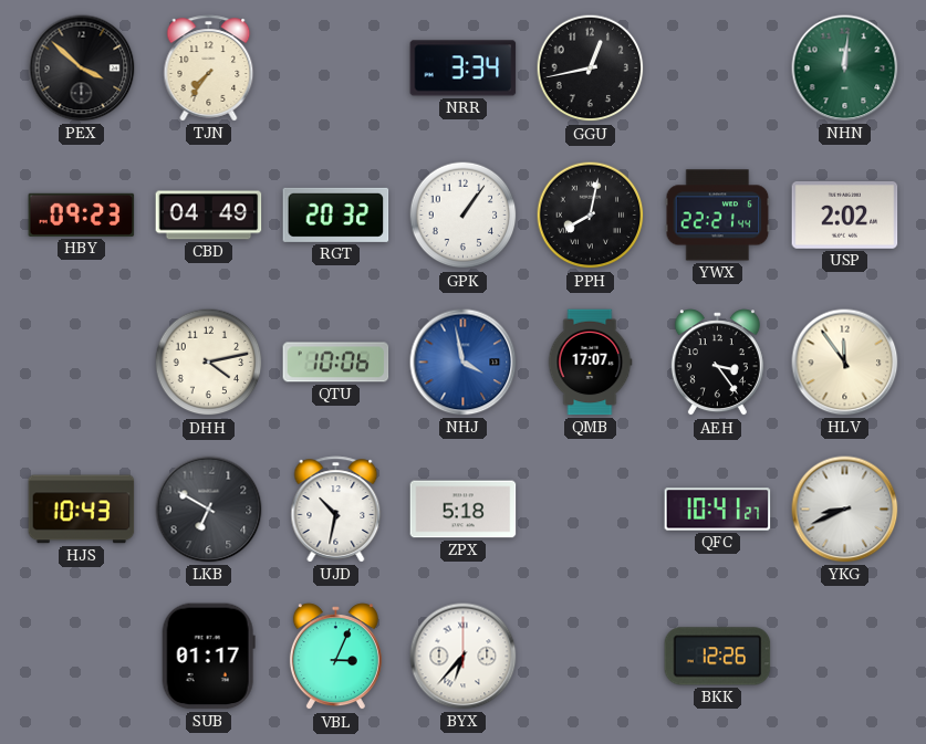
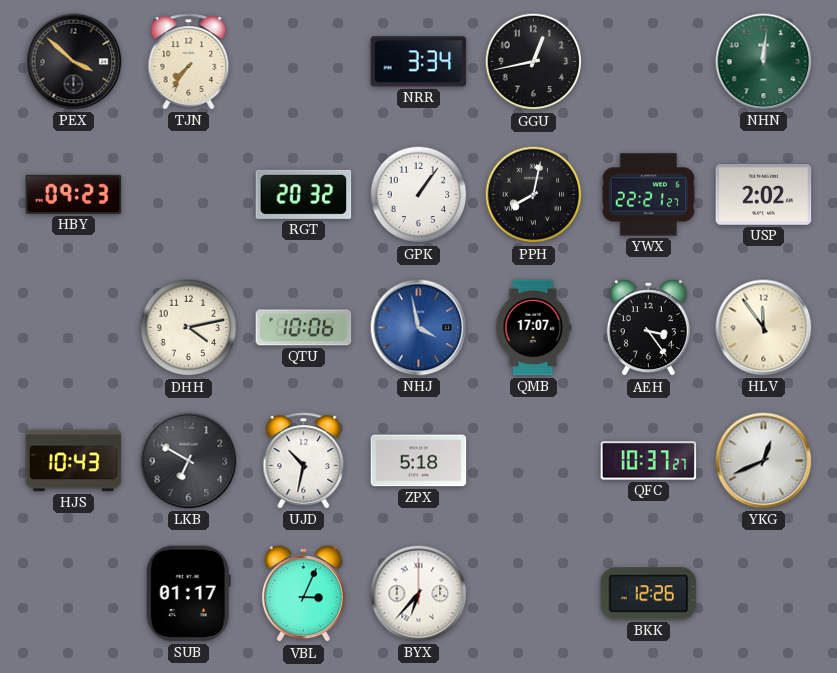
CBD: 04:49 -> none (209, 216)
YWX: 22:21:44 -> 22:21:27 (649, 195)
QFC: 10:41 -> 10:37 (649, 461)
YKG: 8:41 -> 12:41 (764, 461)
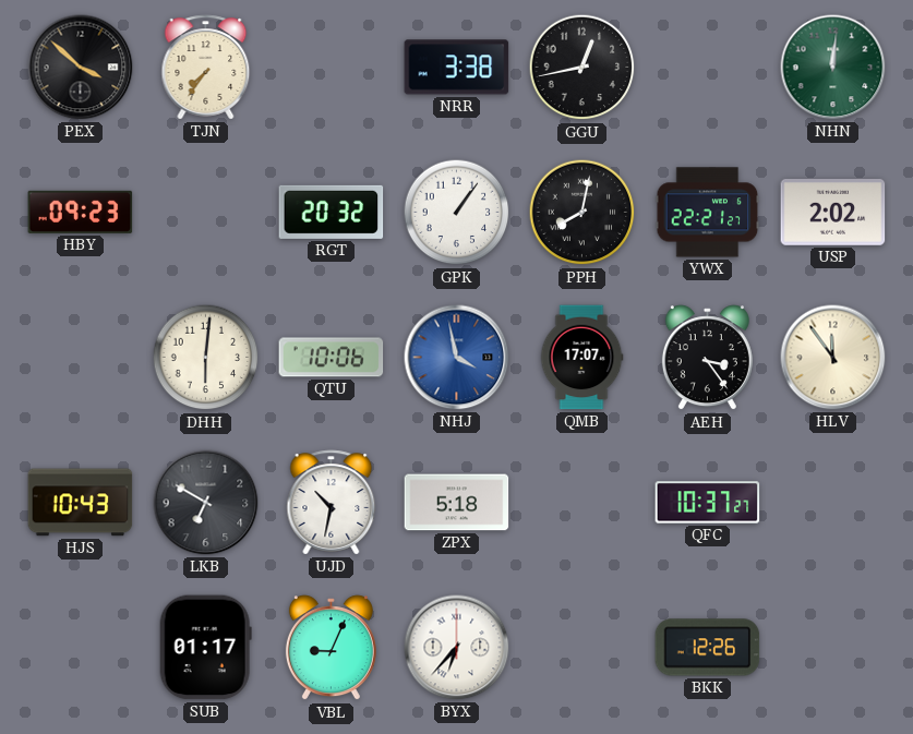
NRR: 3:34 -> 3:38 (457, 68)
DHH: 4:13 -> 6:01 (206, 358)
YKG: 12:41 -> none (764, 461)
VBL: 3:04 -> 9:04 (331, 648)
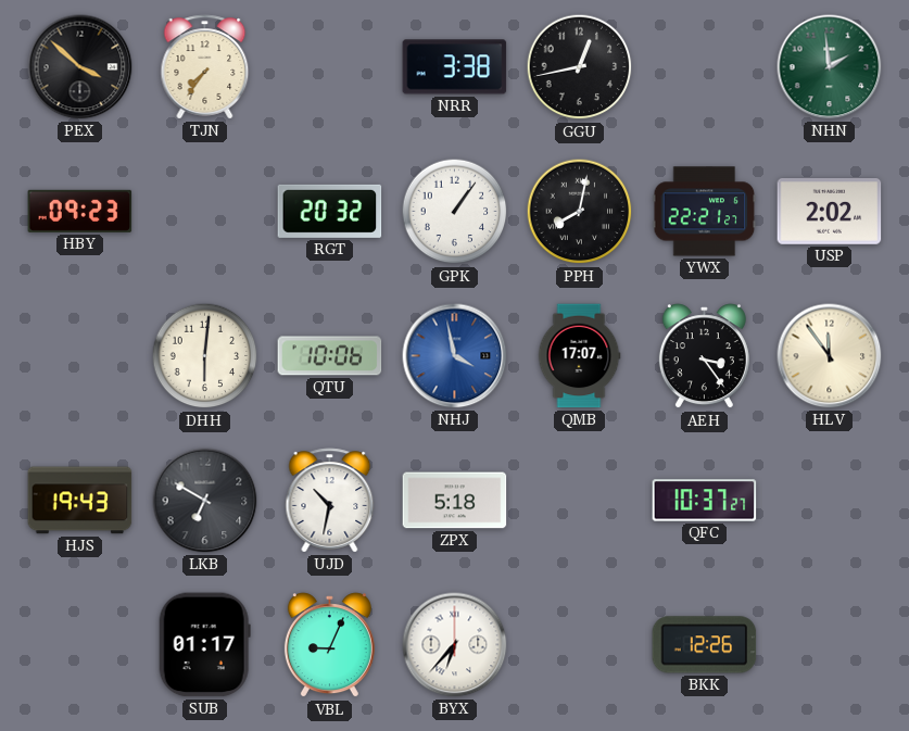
NHN: 12:01 -> 1:59 (830, 67)
HJS: 10:43 -> 19:43 (80, 501)
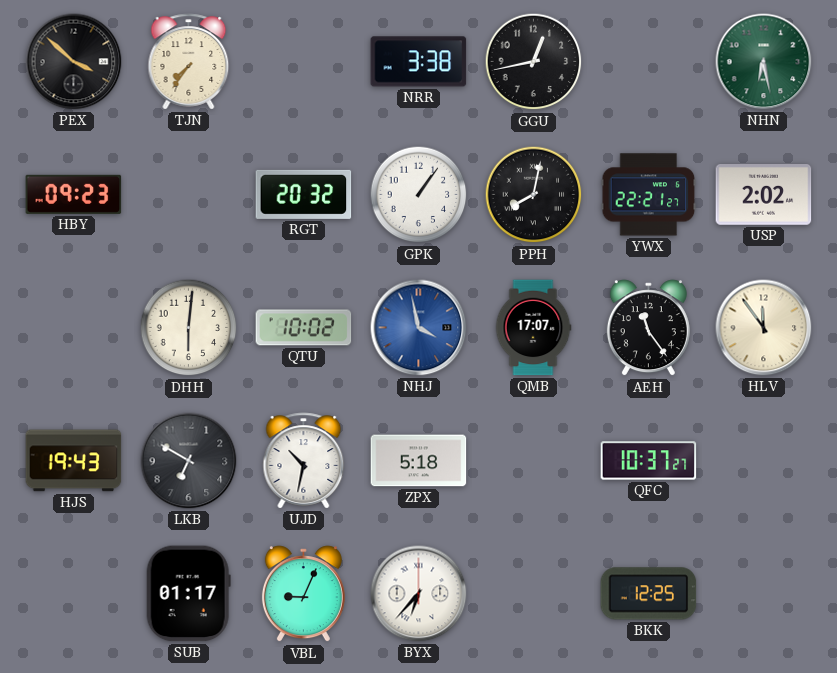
NHN: 1:59 -> 6:28 (764, 62)
QTU: 10:06 -> 10:02 (304, 328)
AEH: 3:24 -> 11:24 (648, 328)
BKK: 12:26 -> 12:25 (649, 594)
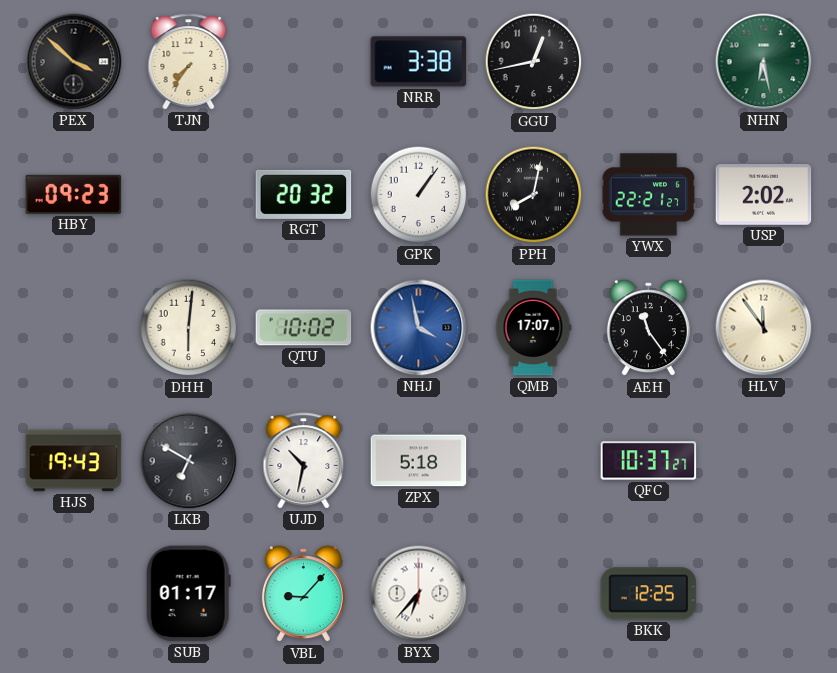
VBL: 9:04 -> 9:07 (303, 594)
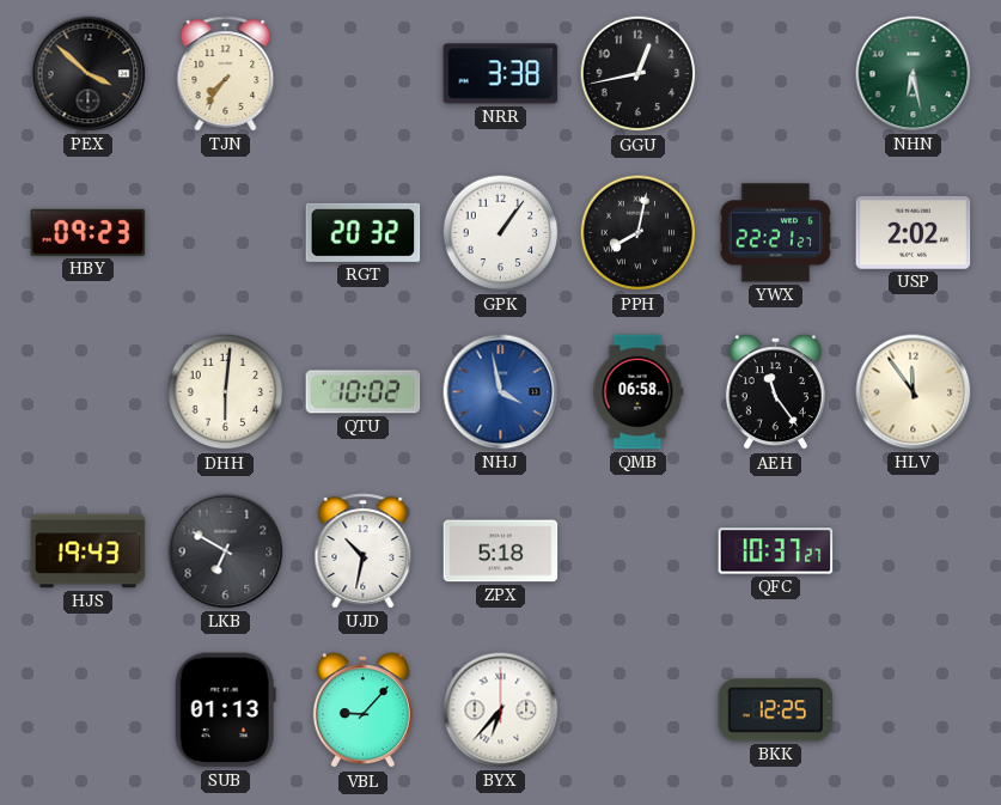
QMB: 17:07 -> 06:58 (637, 392)
SUB: 01:17 -> 01:13 (225, 711)
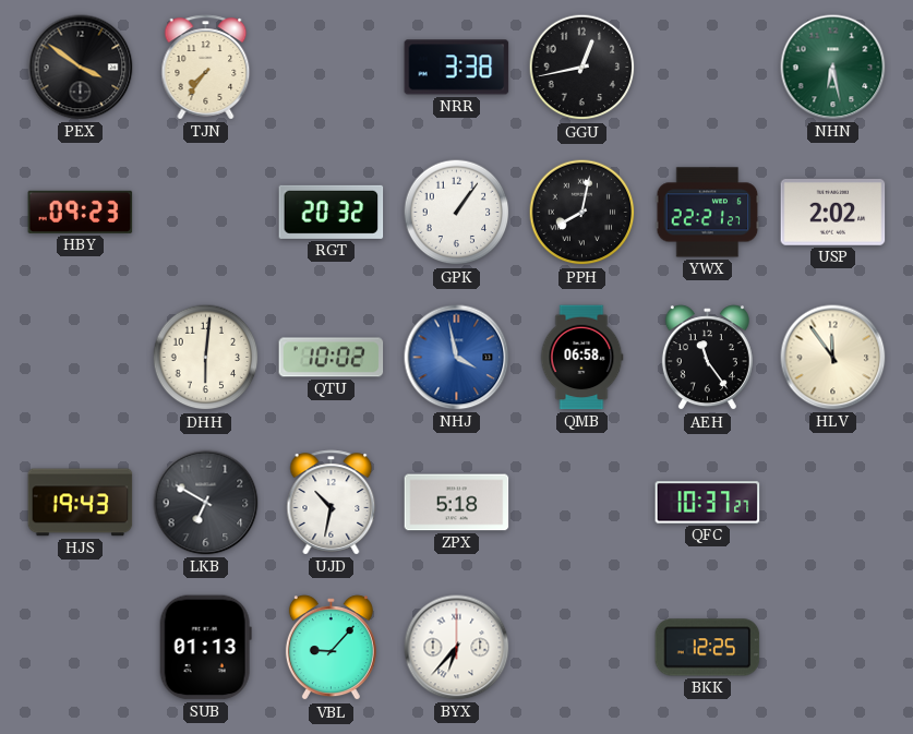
PEX: 3:52 -> 3:51 (81, 68)
